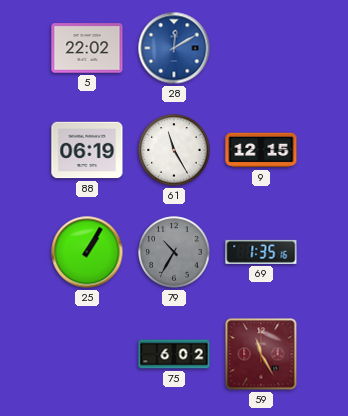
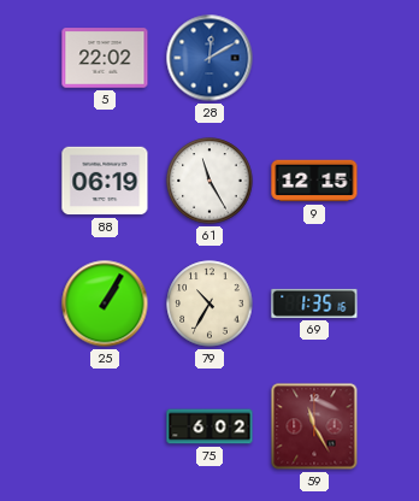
79 dial: grey -> cream (209, 303)
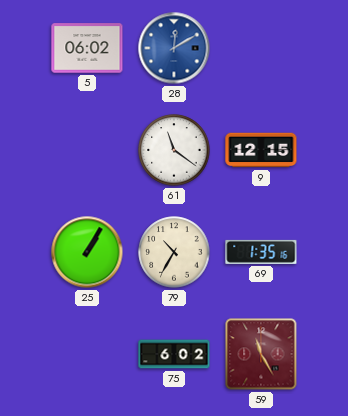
5: 22:02 -> 06:02 (87, 48)
88: 06:19 -> none (105, 181)
61: 11:25 -> 11:21 (174, 150)
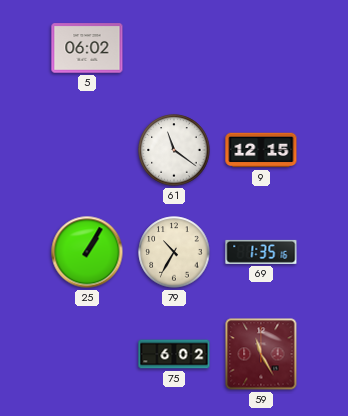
28: 12:10 -> none (174, 48)
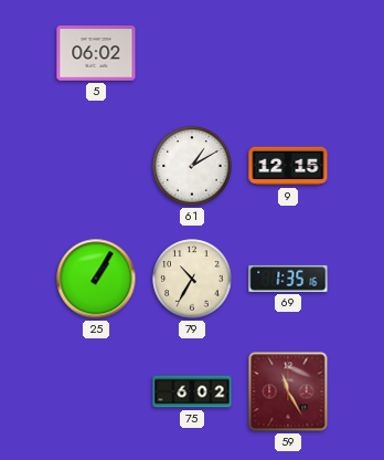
61: 11:21 -> 1:10 (192, 166)
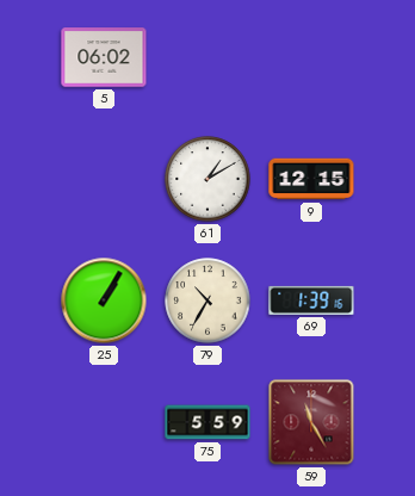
69: 1:35 -> 1:39 (311, 300)
75: 6:02 -> 5:59 (207, 422)
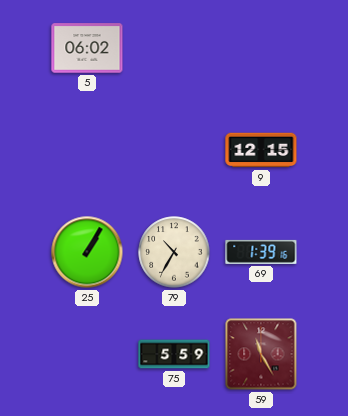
61: 1:10 -> none (207, 179)
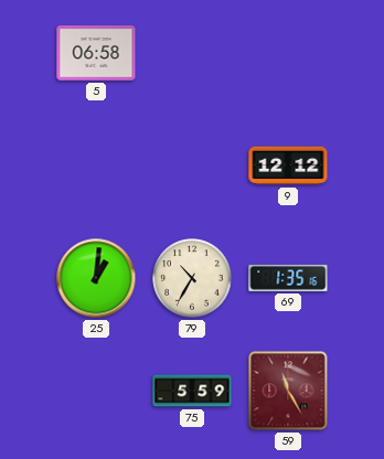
5: 06:02 -> 06:58 (96, 53)
9: 12:15 -> 12:12 (288, 166)
25: 1:05 -> 1:01 (96, 278)
69: 1:39 -> 1:35 (288, 278)
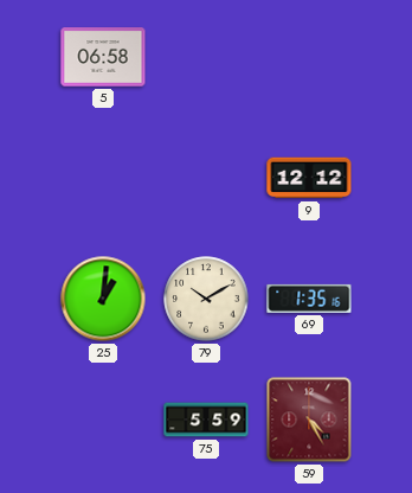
79: 10:35 -> 10:10 (206, 299)
59: 11:25 -> 4:25 (309, 420)
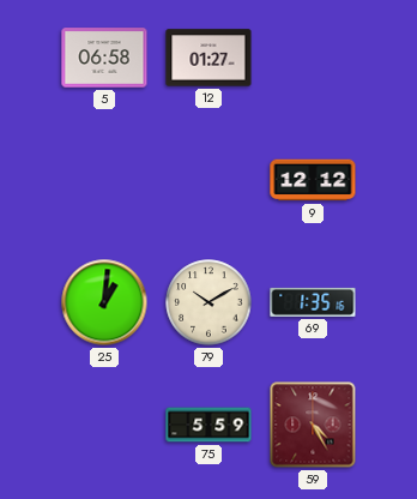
12: none -> 01:27 (208, 58)
